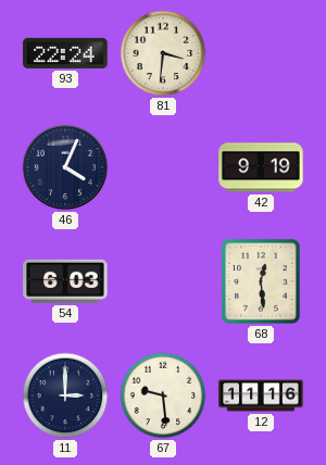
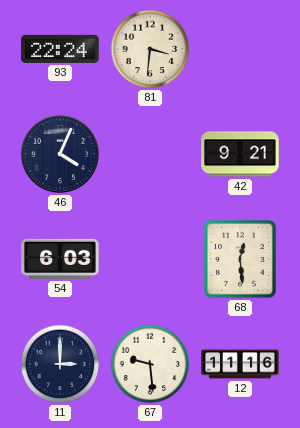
42: 9:19 -> 9:21 (240, 154)
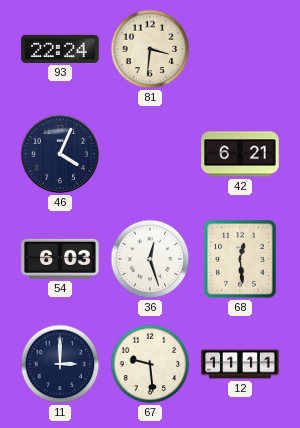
42: 9:21 -> 6:21 (240, 154)
36: none -> 12:27 (150, 259)
12: 11:16 -> 11:11 (240, 364)
